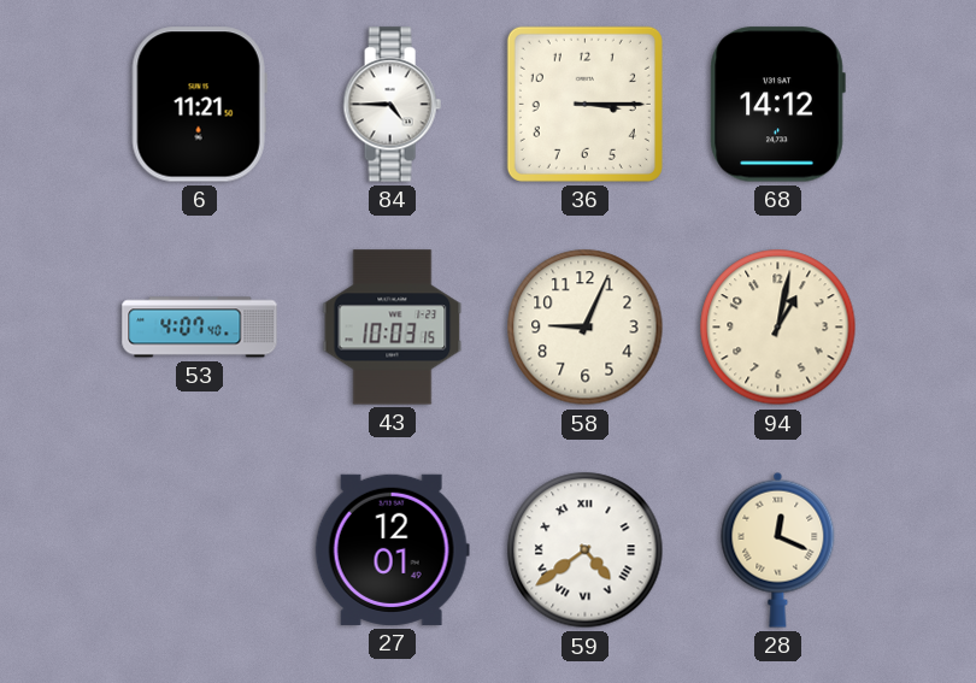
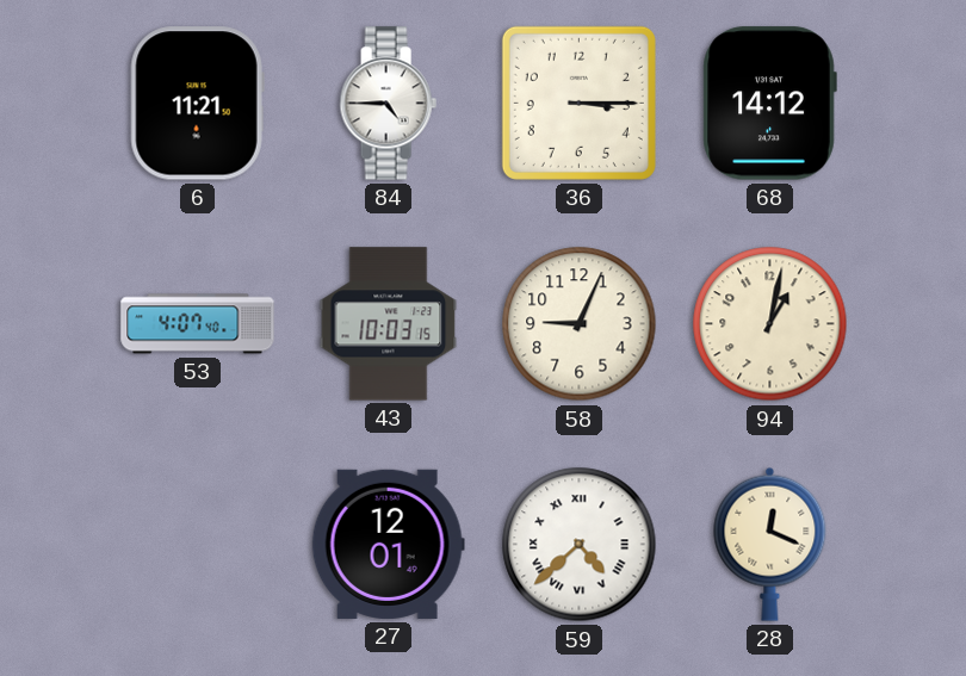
59: 4:39 -> 4:38 (580, 545)
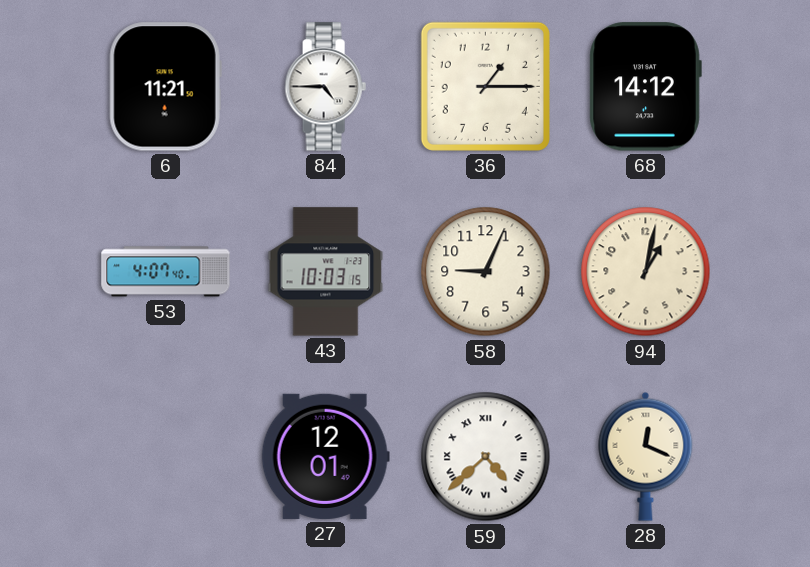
36: 3:15 -> 1:15 (485, 86)
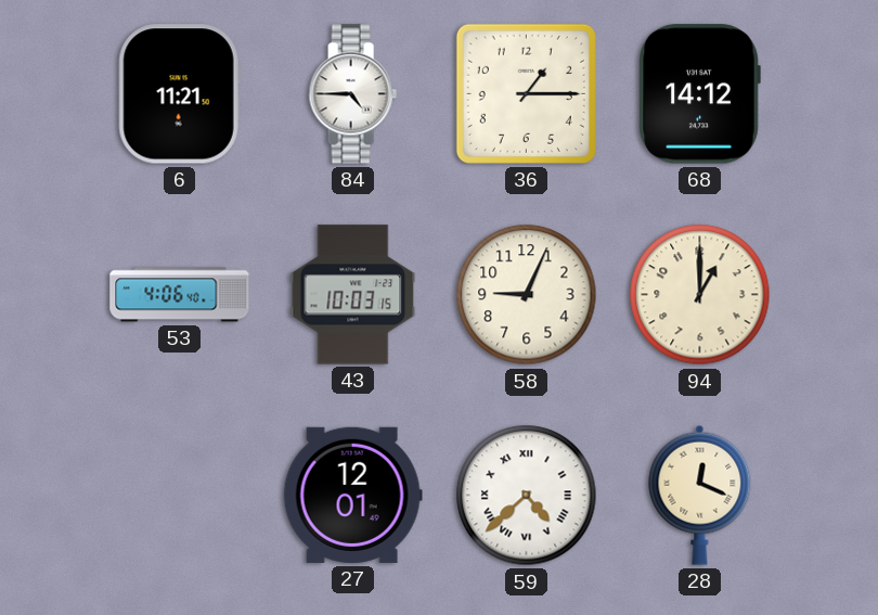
53: 4:07 -> 4:06 (180, 295)
94: 1:02 -> 1:00 (700, 295)
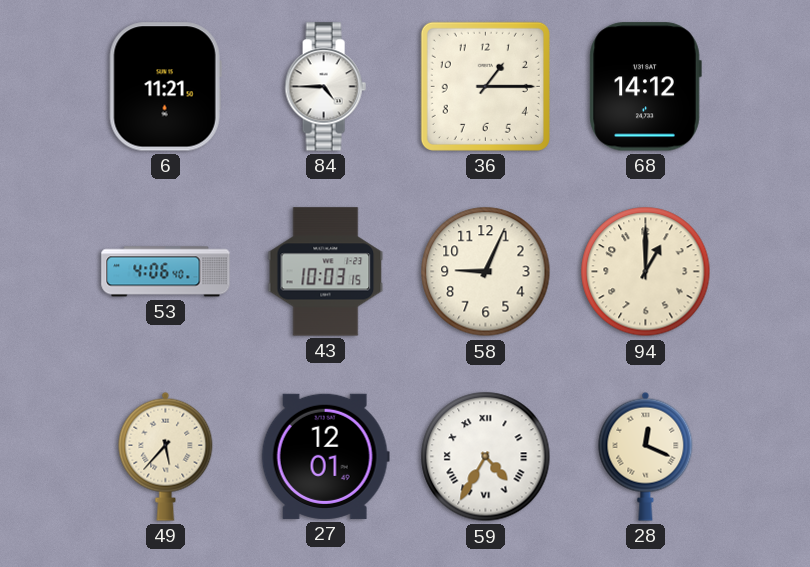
49: none -> 5:37 (166, 456)
59: 4:38 -> 4:35 (486, 457)
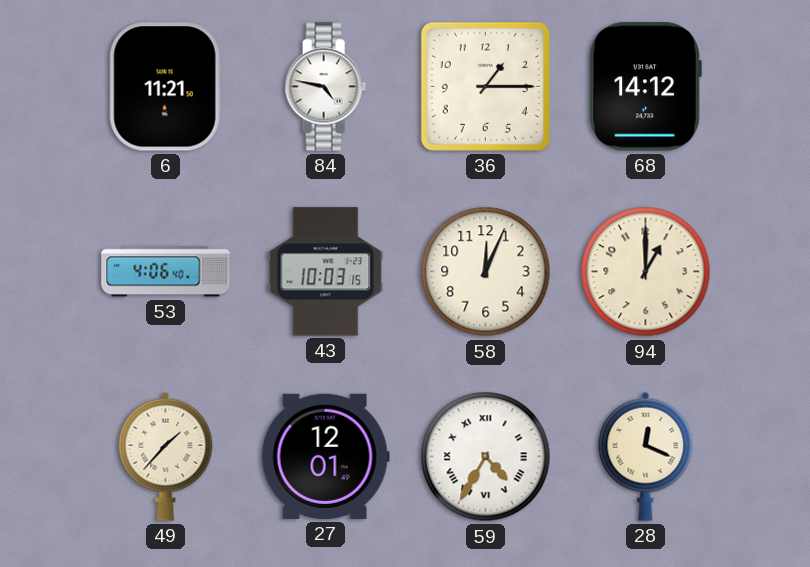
84: 4:45 -> 4:47 (325, 87)
58: 9:04 -> 12:04 (486, 272)
49: 5:37 -> 1:37 (166, 456)
